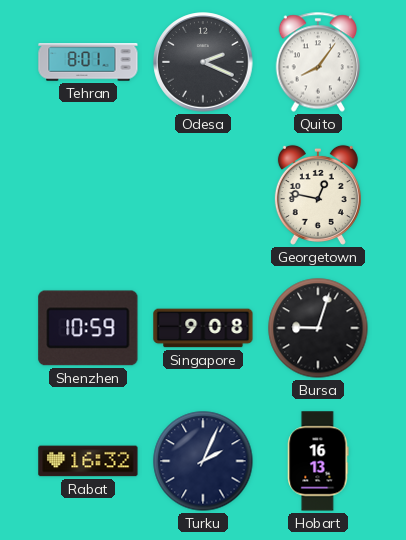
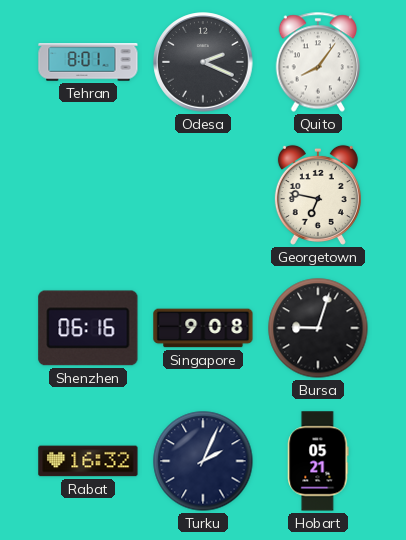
Georgetown: 12:47 -> 6:47 (318, 195)
Shenzhen: 10:59 -> 06:16 (88, 328)
Hobart: 16:13 -> 05:21 (318, 461)
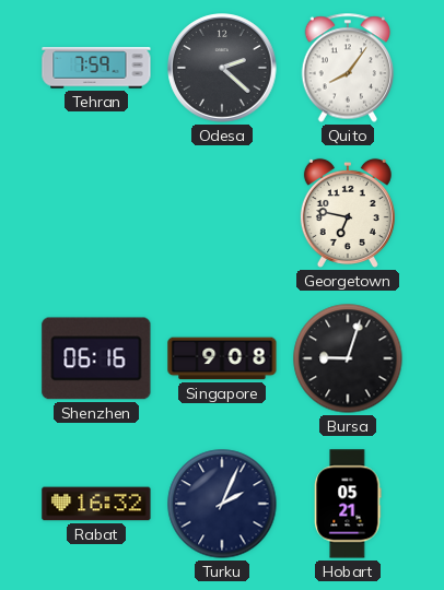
Tehran: 8:01 -> 7:59 (96, 68)
Odesa: 2:19 -> 2:22 (222, 68)
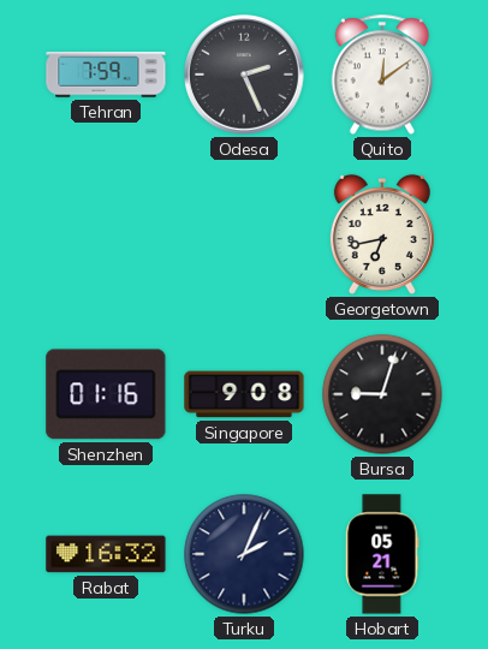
Odesa: 2:22 -> 2:26 (244, 75)
Quito: 8:06 -> 12:09 (382, 75)
Georgetown: 6:47 -> 6:43 (382, 234)
Shenzhen: 06:16 -> 01:16 (106, 394)
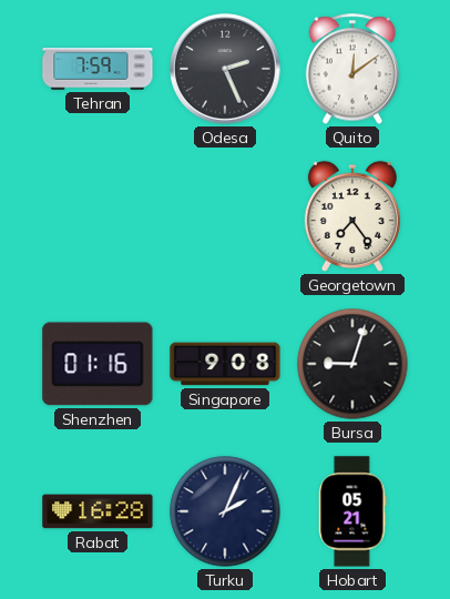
Georgetown: 6:43 -> 7:24 (352, 216)
Rabat: 16:32 -> 16:28 (98, 511)
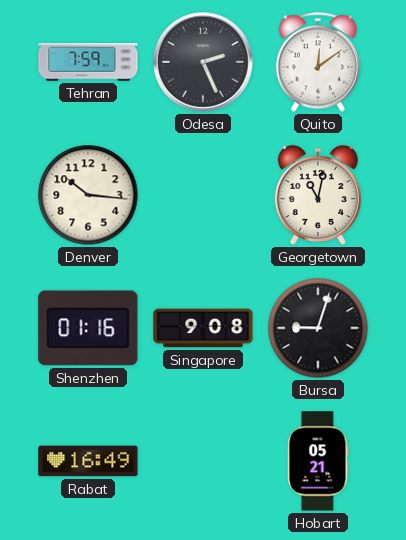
Denver: none -> 10:16 (88, 195)
Georgetown: 7:24 -> 11:02 (318, 195)
Rabat: 16:28 -> 16:49 (88, 461)
Turku: 2:04 -> none (225, 511)
